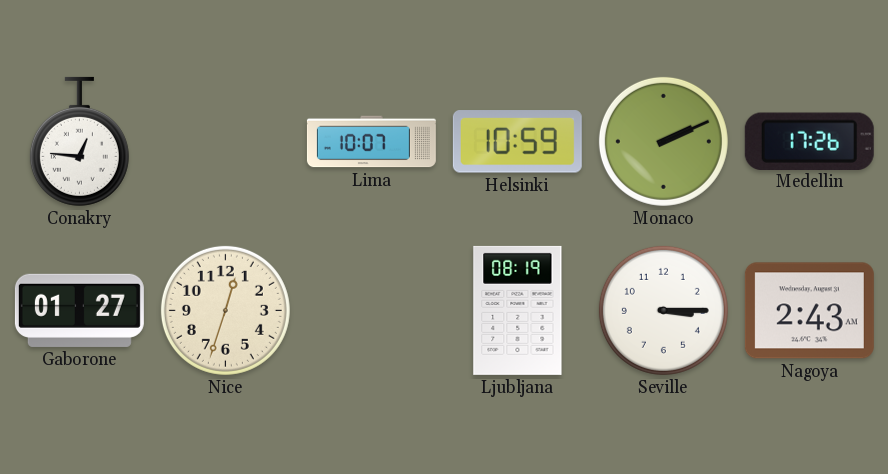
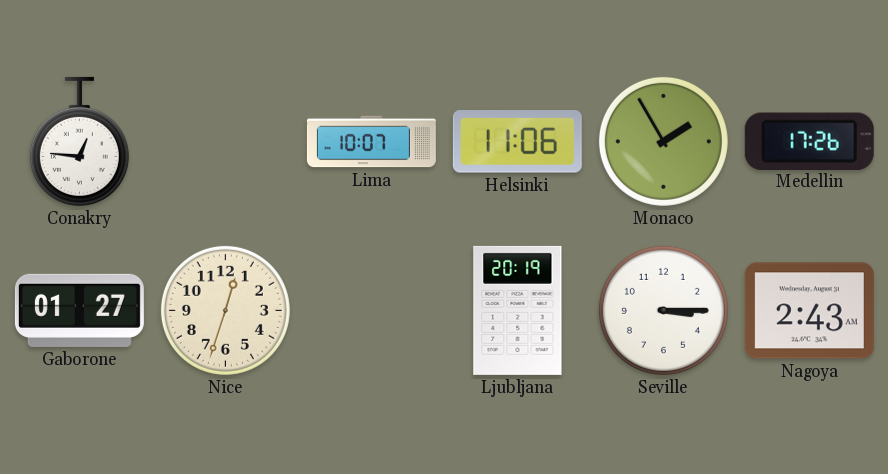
Helsinki: 10:59 -> 11:06 (517, 142)
Monaco: 2:11 -> 1:55 (663, 141)
Ljubljana: 08:19 -> 20:19 (518, 310)
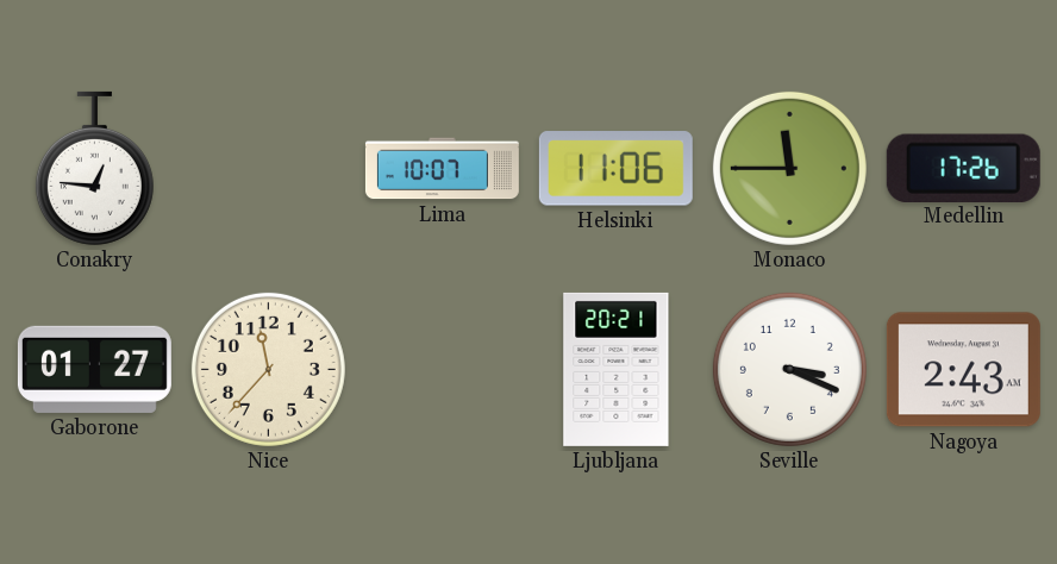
Monaco: 1:55 -> 11:45 (789, 168)
Nice: 12:33 -> 11:37 (268, 369)
Ljubljana: 20:19 -> 20:21 (617, 369)
Seville: 3:15 -> 3:19 (789, 369)
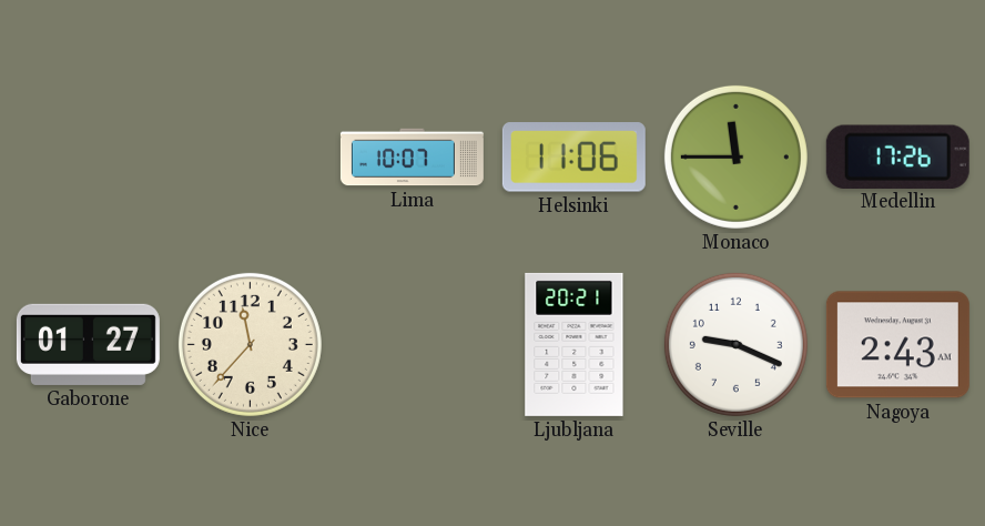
Conakry: 12:46 -> none (94, 168)
Seville: 3:19 -> 9:19 (735, 344)
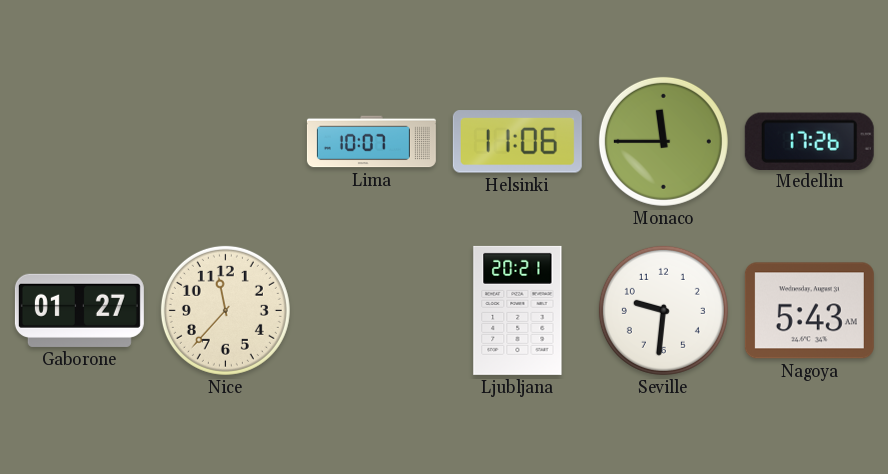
Seville: 9:19 -> 9:31 (663, 310)
Nagoya: 2:43 -> 5:43 (809, 311)
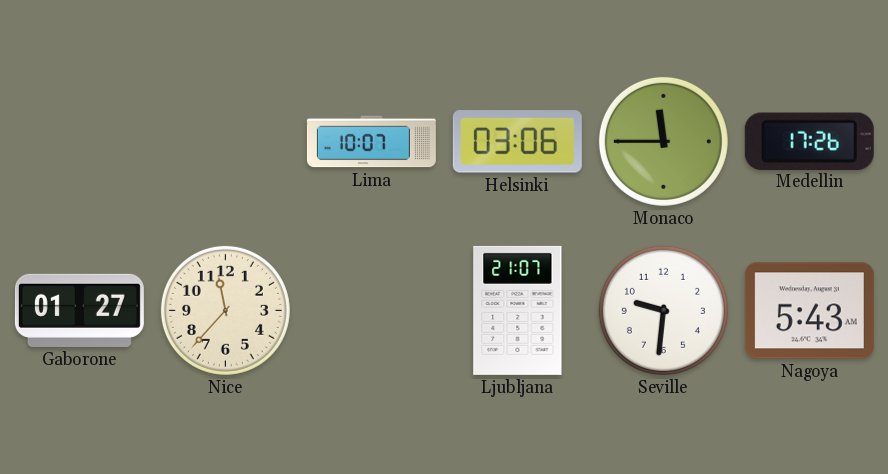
Helsinki: 11:06 -> 03:06 (517, 142)
Ljubljana: 20:21 -> 21:07 (518, 310)
